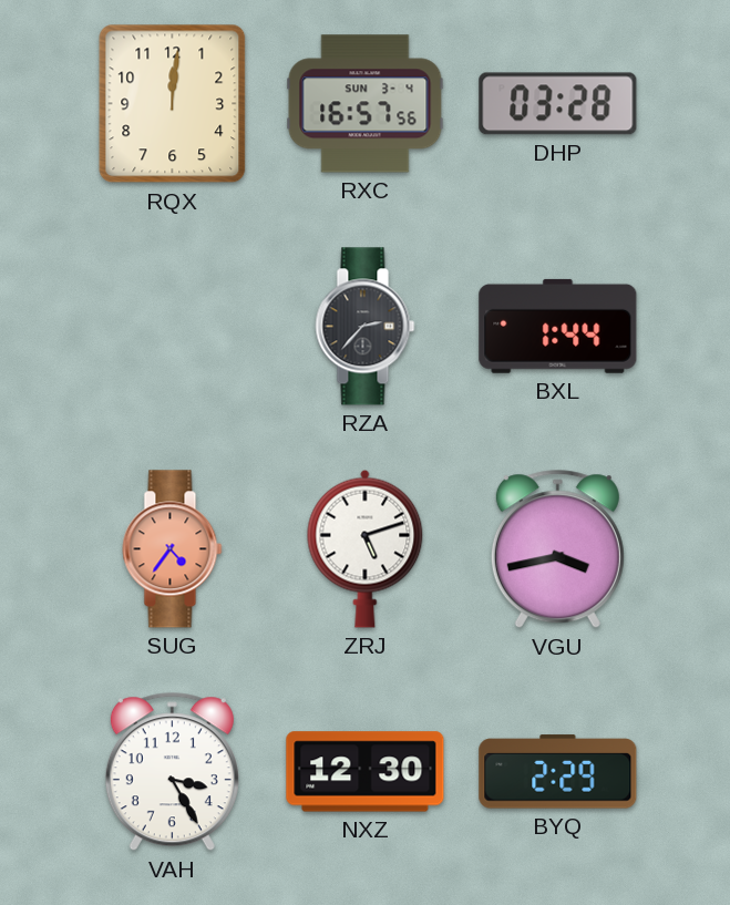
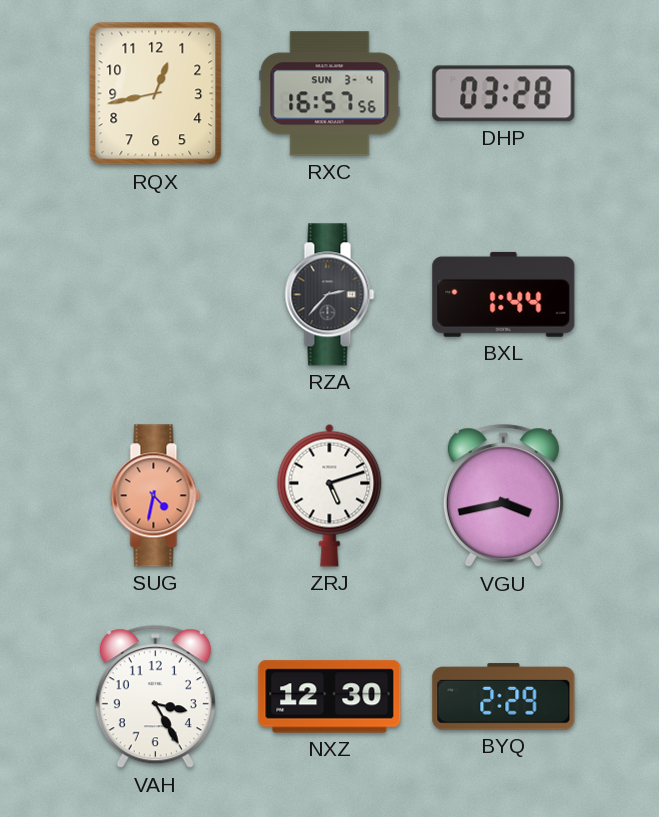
RQX: 12:01 -> 12:43 (156, 94)
SUG: 4:36 -> 4:32 (156, 496)
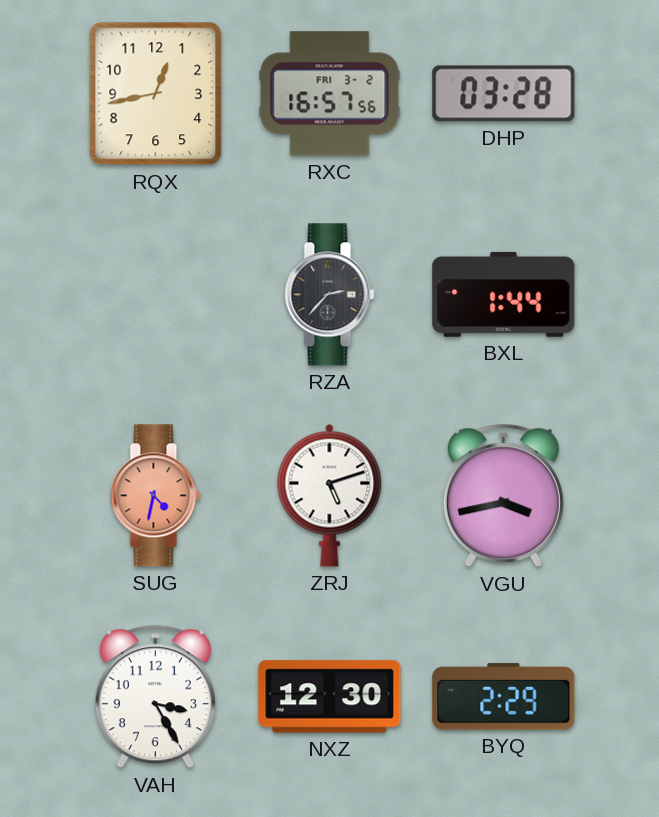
RXC date: SUN 3-4 -> FRI 3-2 (330, 94)
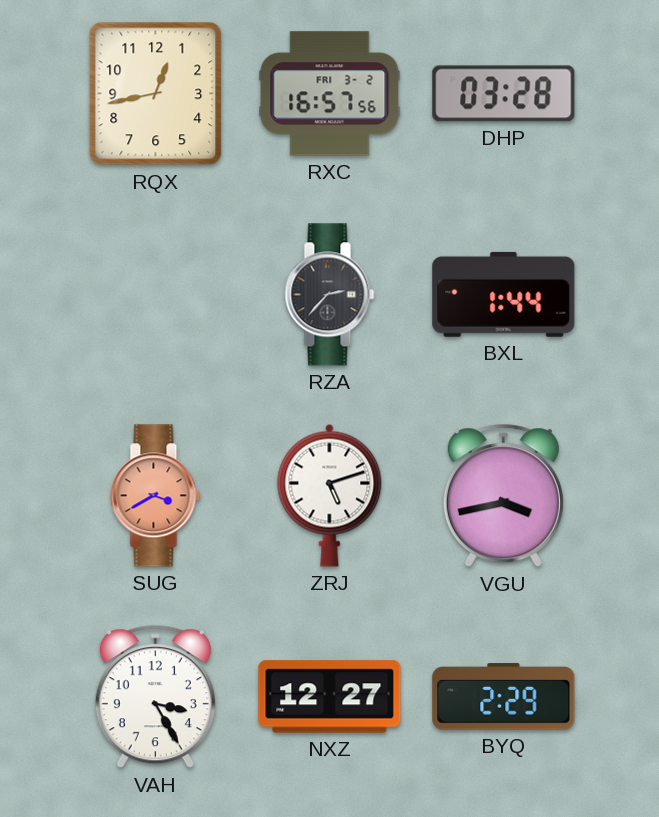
SUG: 4:32 -> 3:40 (156, 496)
NXZ: 12:30 -> 12:27 (330, 697)
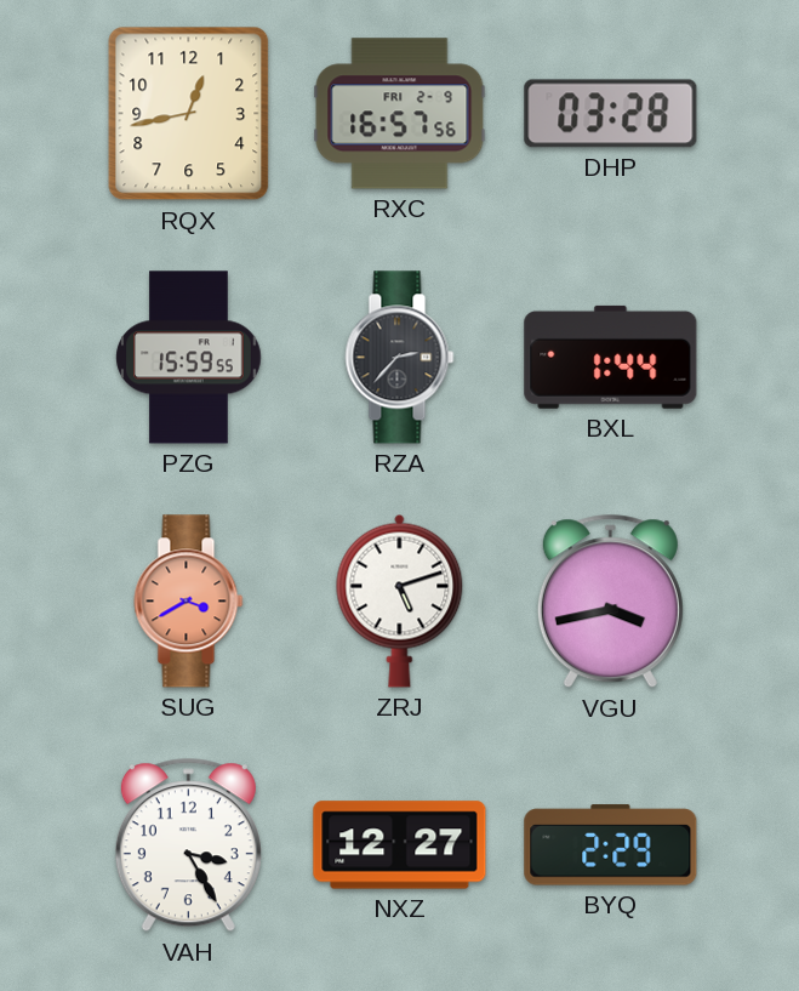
RXC date: FRI 3-2 -> FRI 2-9 (400, 114)
PZG: none -> 15:59 (189, 358)
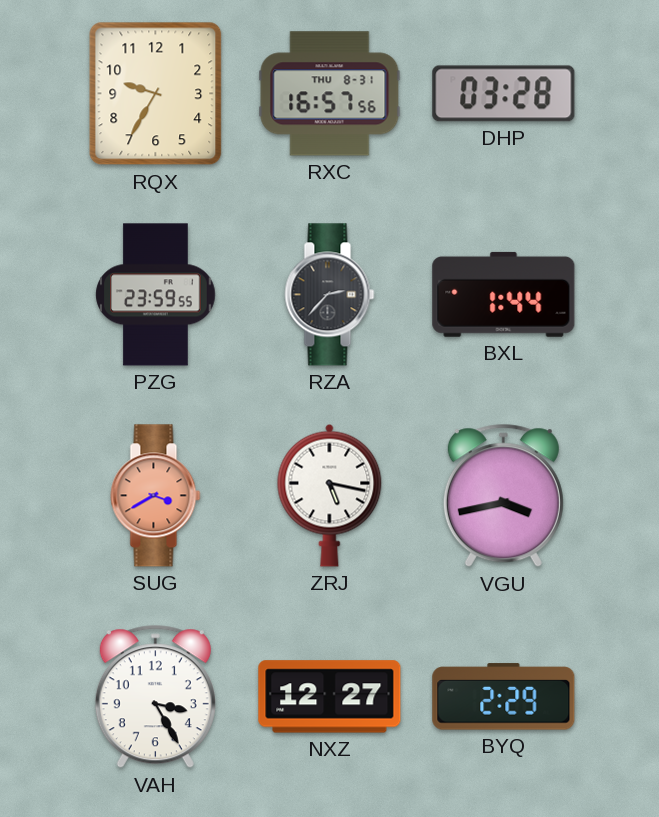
RQX: 12:43 -> 9:35 (156, 94)
RXC date: FRI 2-9 -> THU 8-31 (330, 94)
PZG: 15:59 -> 23:59 (156, 295)
ZRJ: 5:12 -> 5:17 (330, 495)
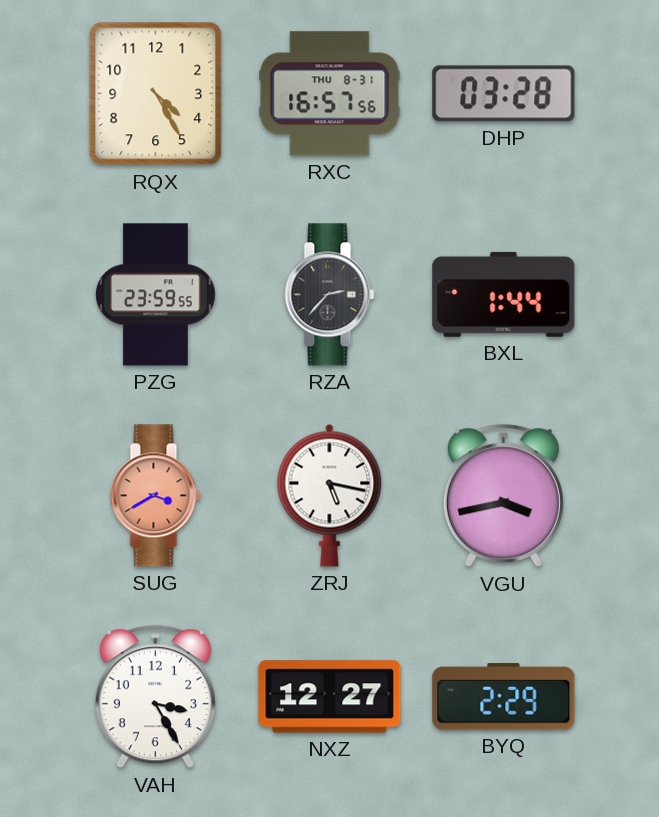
RQX: 9:35 -> 4:25 (156, 94)
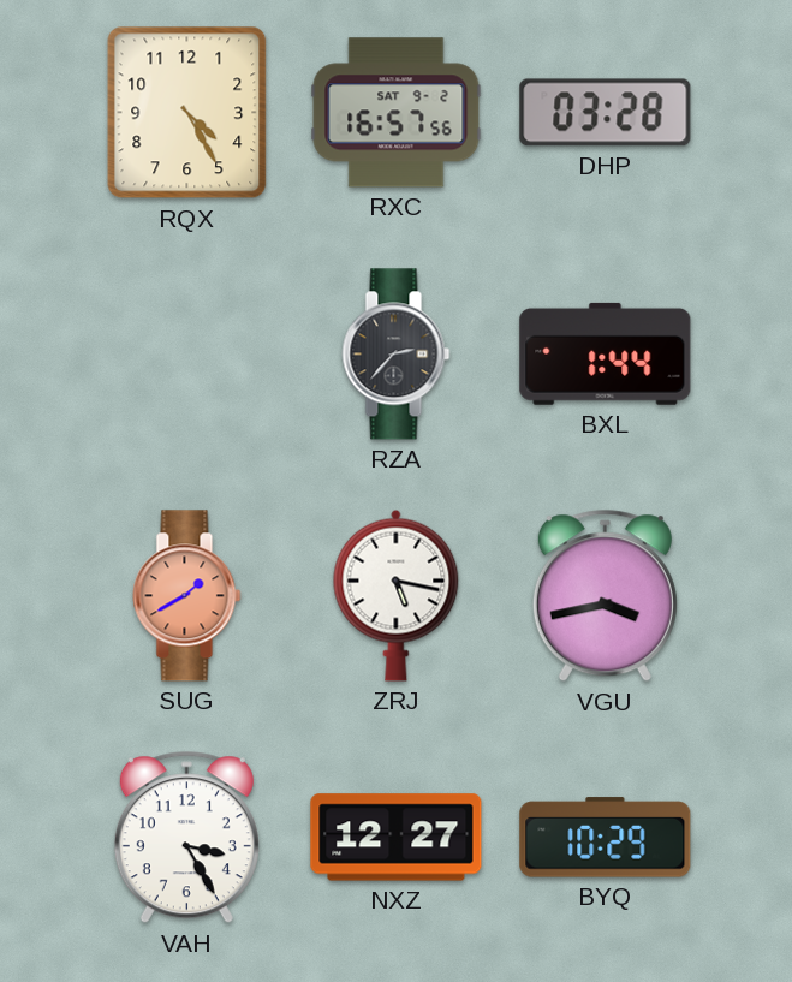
RXC date: THU 8-31 -> SAT 9-2 (397, 113)
PZG: 23:59 -> none (156, 295)
SUG: 3:40 -> 1:40 (187, 596)
BYQ: 2:29 -> 10:29 (606, 838)
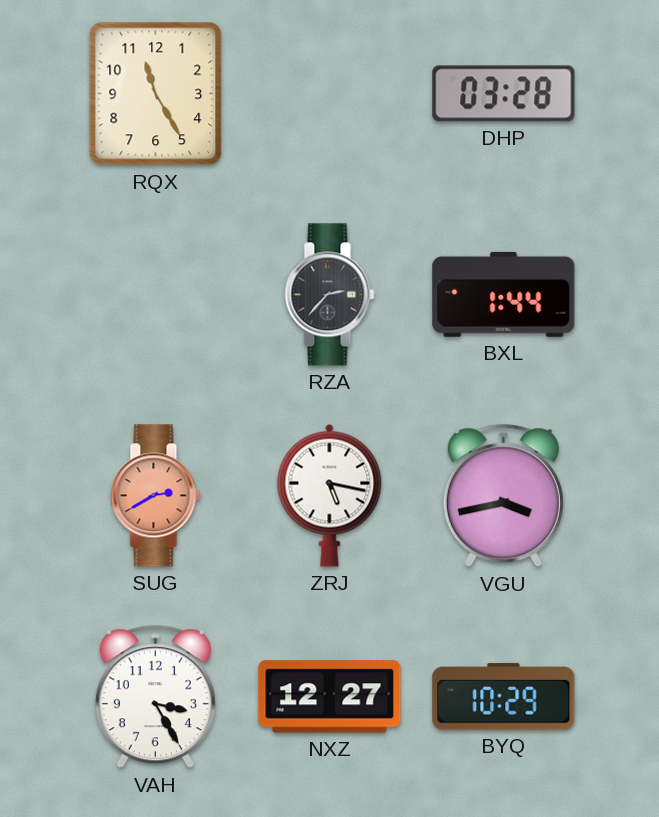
RQX: 4:25 -> 11:25 (156, 94)
RXC: 16:57 -> none (397, 113)
SUG: 1:40 -> 2:40 (156, 496)
